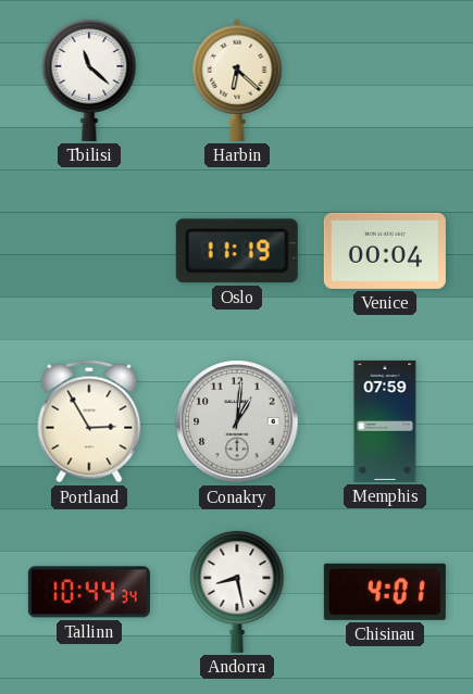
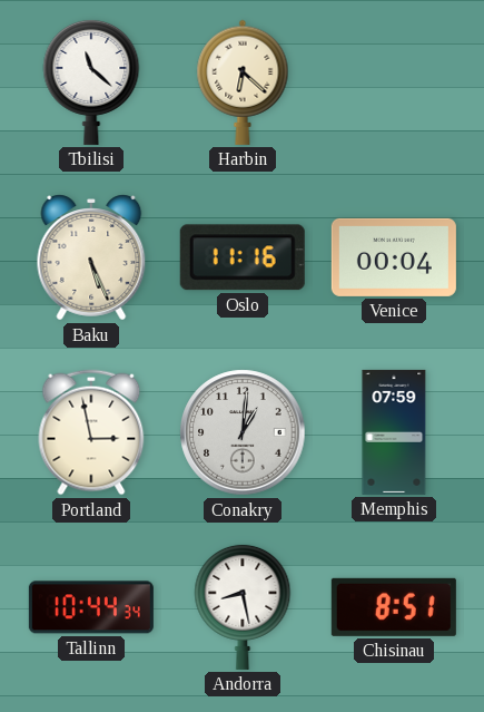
Baku: none -> 5:26 (91, 257)
Oslo: 11:19 -> 11:16 (243, 257)
Portland: 2:55 -> 2:58 (91, 432)
Chisinau: 4:01 -> 8:51 (394, 607)
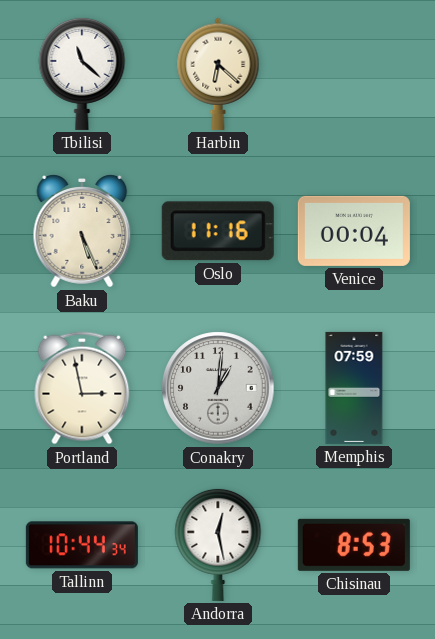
Andorra: 8:28 -> 12:28 (218, 544)
Chisinau: 8:51 -> 8:53 (354, 545)
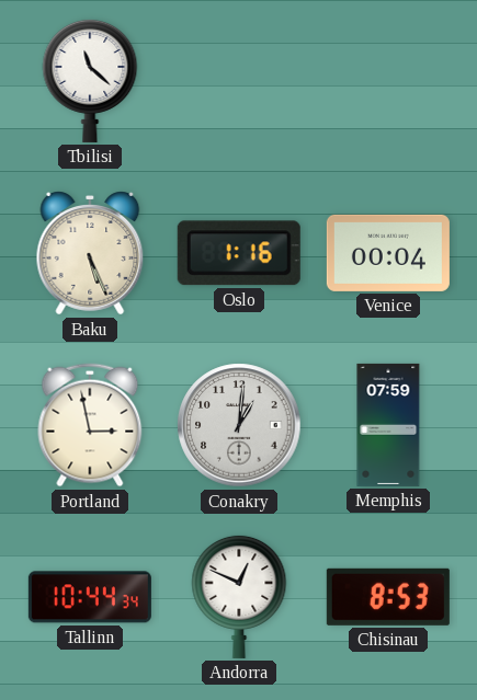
Harbin: 6:22 -> none (218, 74)
Oslo: 11:16 -> 1:16 (239, 253)
Andorra: 12:28 -> 12:49 (239, 596)
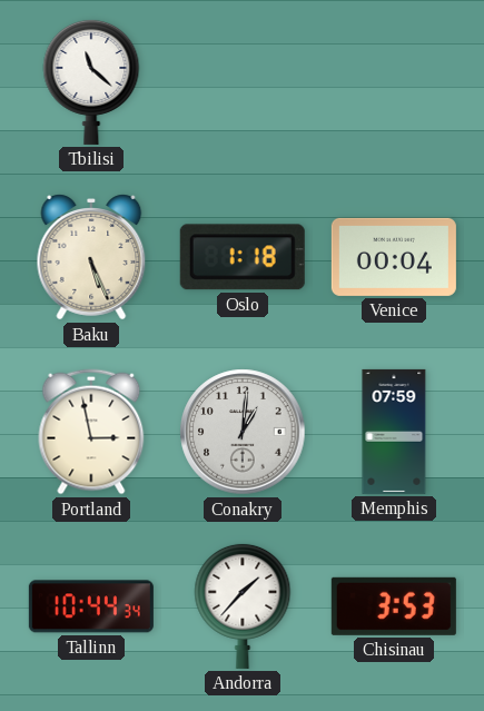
Oslo: 1:16 -> 1:18 (243, 257)
Andorra: 12:49 -> 1:37 (243, 605)
Chisinau: 8:53 -> 3:53 (394, 606)
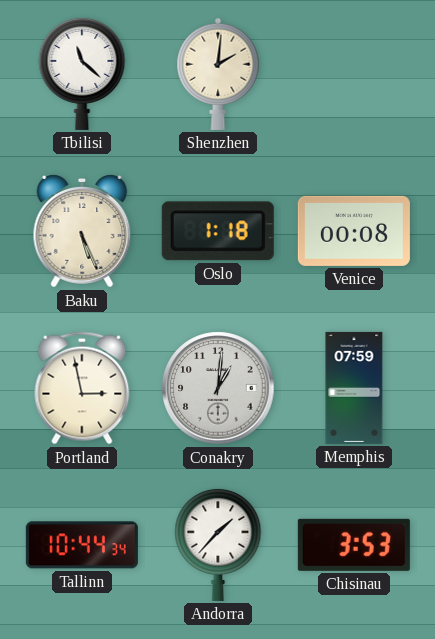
Shenzhen: none -> 2:01 (218, 74)
Venice: 00:04 -> 00:08 (354, 231)
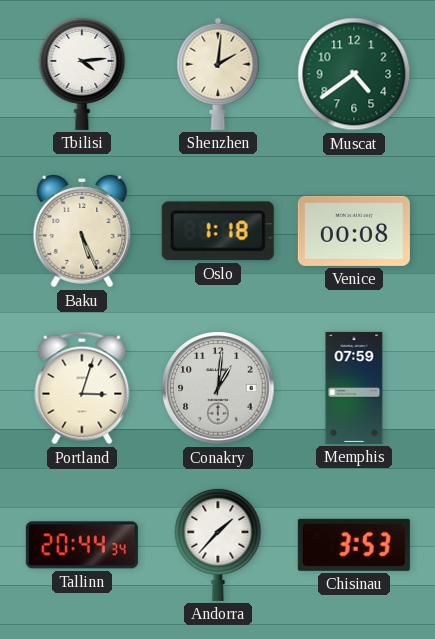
Tbilisi: 11:22 -> 4:14 (82, 73)
Muscat: none -> 4:39 (354, 74)
Portland: 2:58 -> 3:03 (82, 388)
Tallinn: 10:44 -> 20:44 (82, 545)
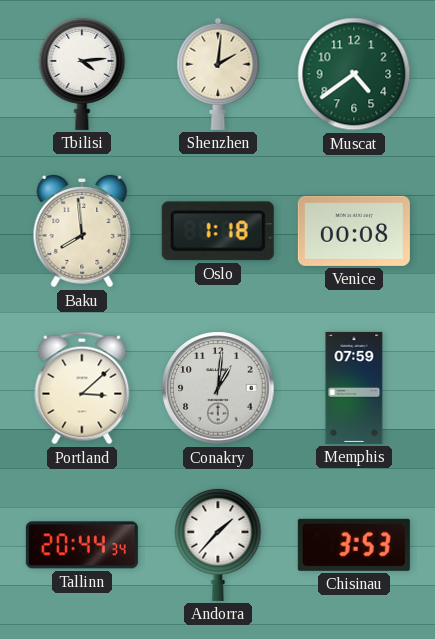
Baku: 5:26 -> 7:59 (82, 231)
Portland: 3:03 -> 3:08 (82, 388)
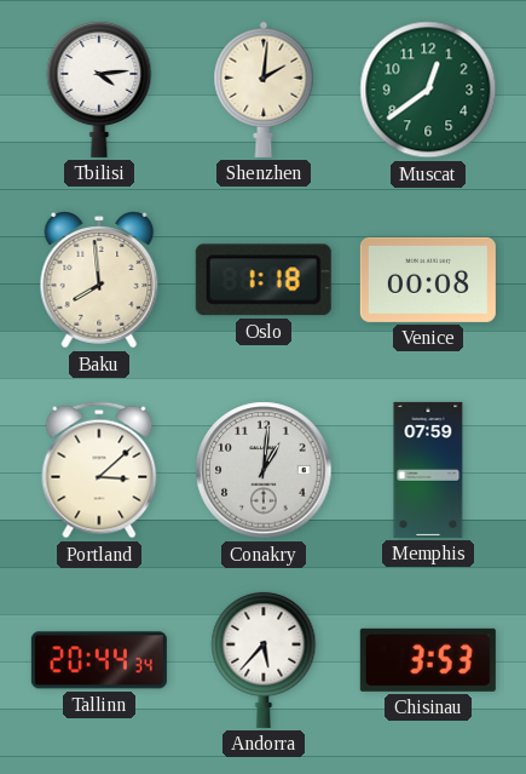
Muscat: 4:39 -> 12:39 (428, 90)
Andorra: 1:37 -> 5:37 (264, 659)
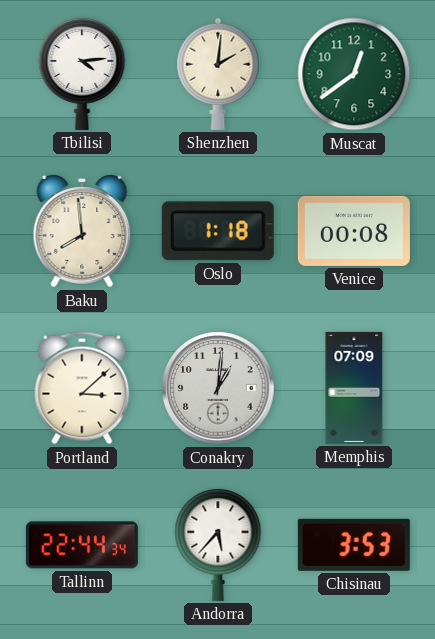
Memphis: 07:59 -> 07:09 (354, 388)
Tallinn: 20:44 -> 22:44 (82, 545)
